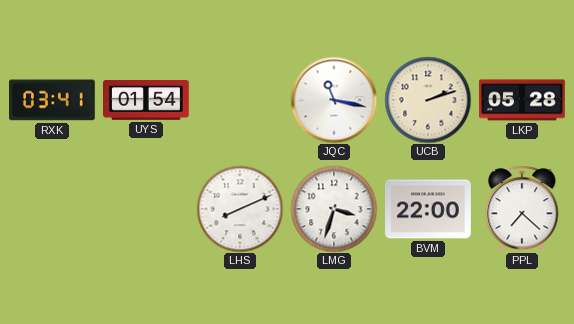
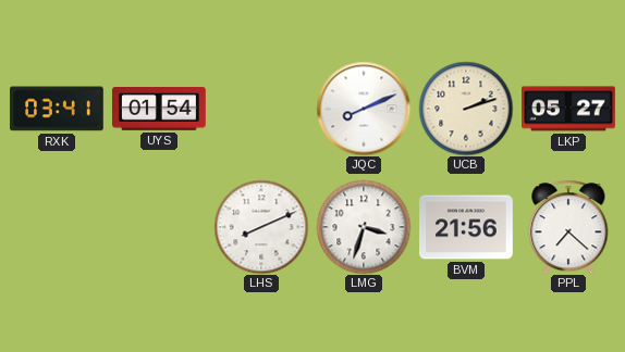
JQC: 11:17 -> 8:11 (364, 109)
LKP: 05:28 -> 05:27 (569, 109)
BVM: 22:00 -> 21:56 (467, 227)
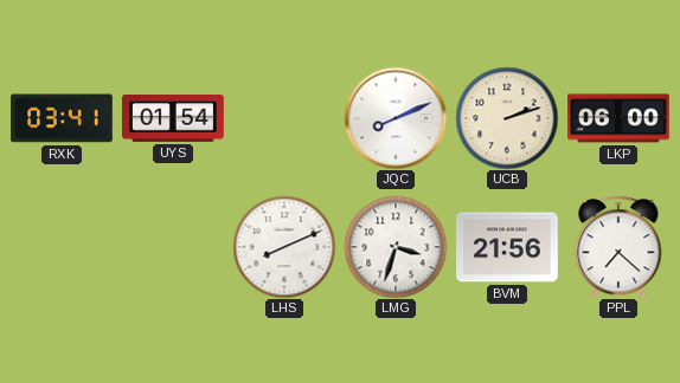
LKP: 05:27 -> 06:00 (620, 118)
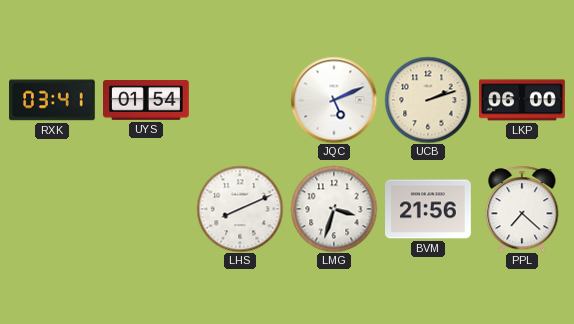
JQC: 8:11 -> 5:11 (334, 100)
